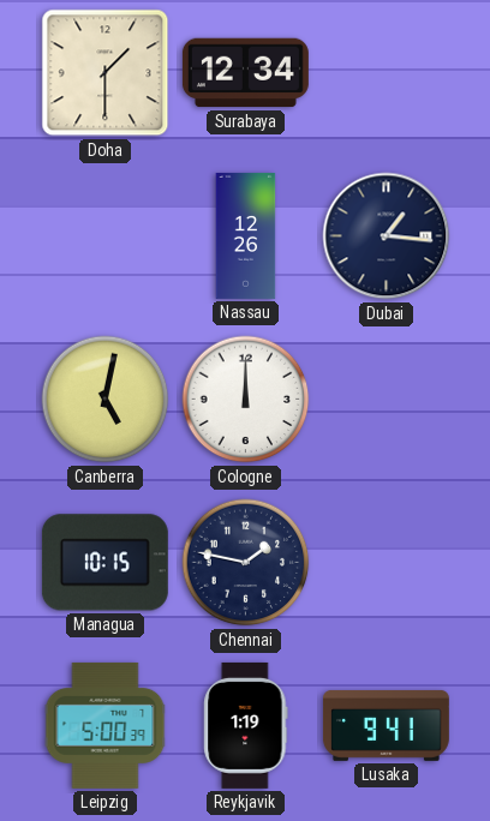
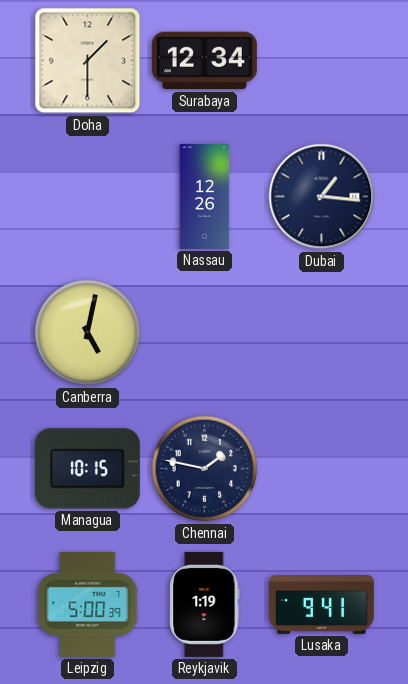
Cologne: 12:00 -> none (246, 400)
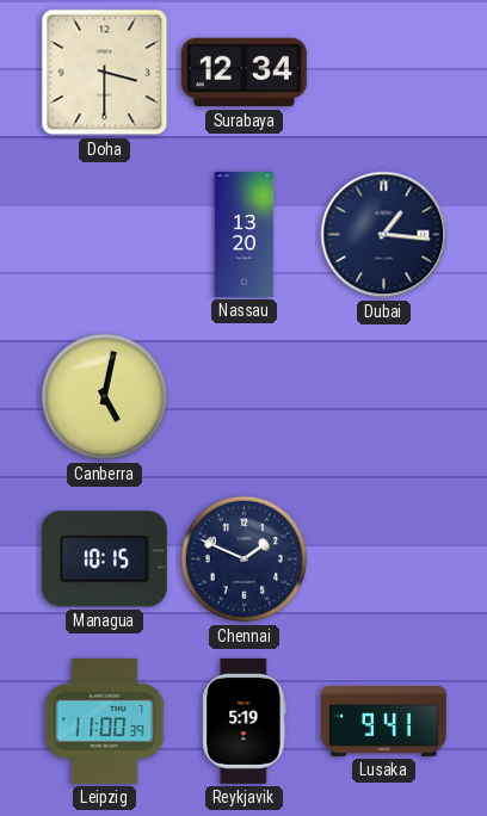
Doha: 1:30 -> 3:30 (105, 73)
Nassau: 12:26 -> 13:20 (245, 234)
Chennai: 1:47 -> 1:49 (245, 560)
Leipzig: 5:00 -> 11:00 (105, 721)
Reykjavik: 1:19 -> 5:19 (245, 721)
